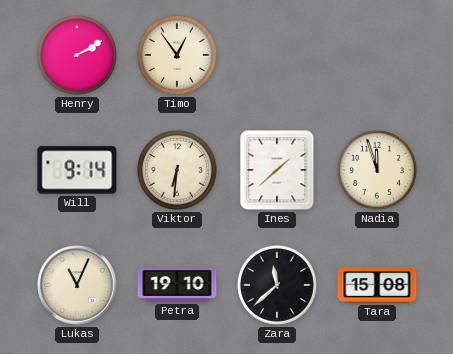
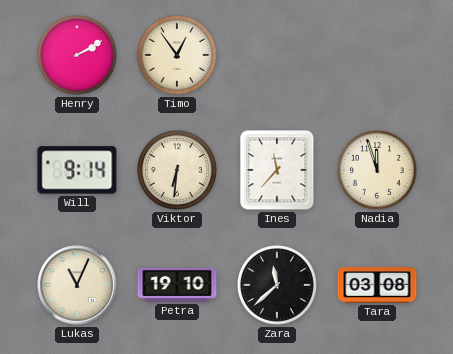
Ines: 1:38 -> 11:37 (277, 170)
Tara: 15:08 -> 03:08 (377, 285)
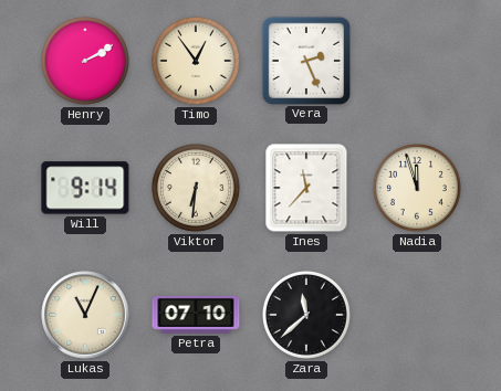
Vera: none -> 2:26 (305, 60)
Petra: 19:10 -> 07:10 (196, 315)
Tara: 03:08 -> none (377, 285)
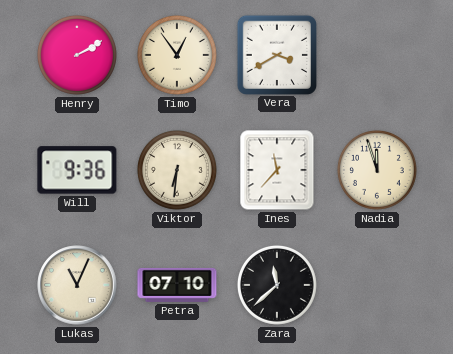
Vera: 2:26 -> 3:40 (276, 54)
Will: 9:14 -> 9:36 (77, 170)
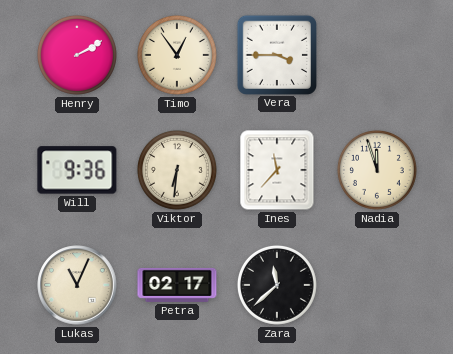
Vera: 3:40 -> 3:45 (276, 54)
Petra: 07:10 -> 02:17 (177, 285)
